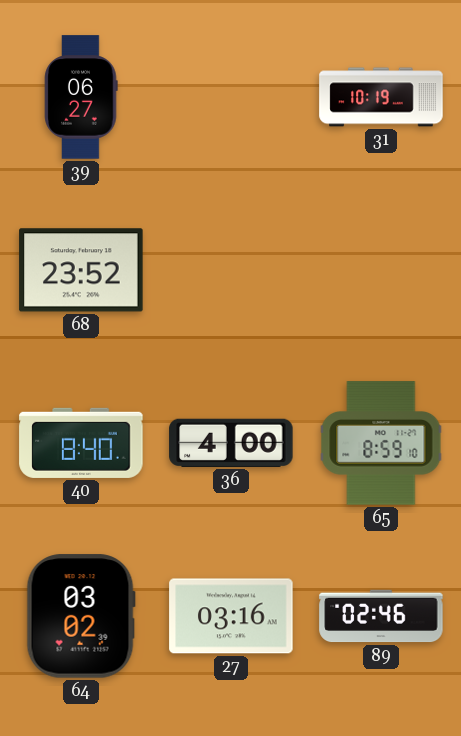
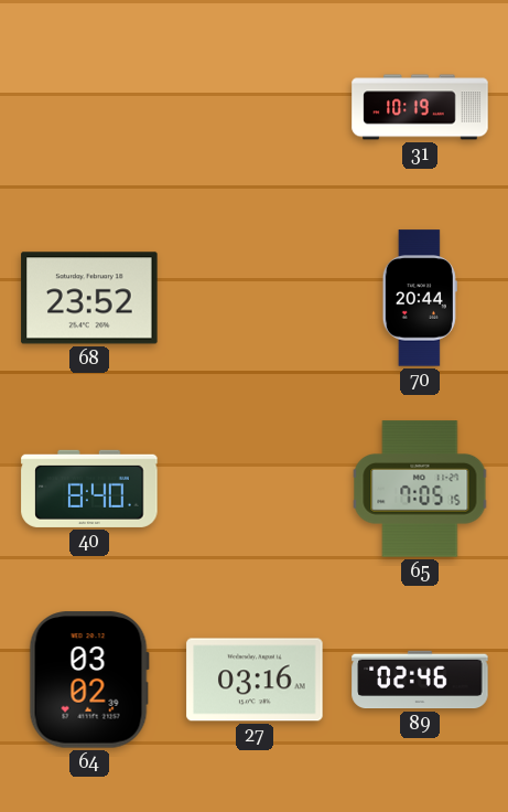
39: 06:27 -> none (81, 97)
70: none -> 20:44 (420, 298)
36: 4:00 -> none (231, 443)
65: 8:59 -> 7:05 (420, 489)
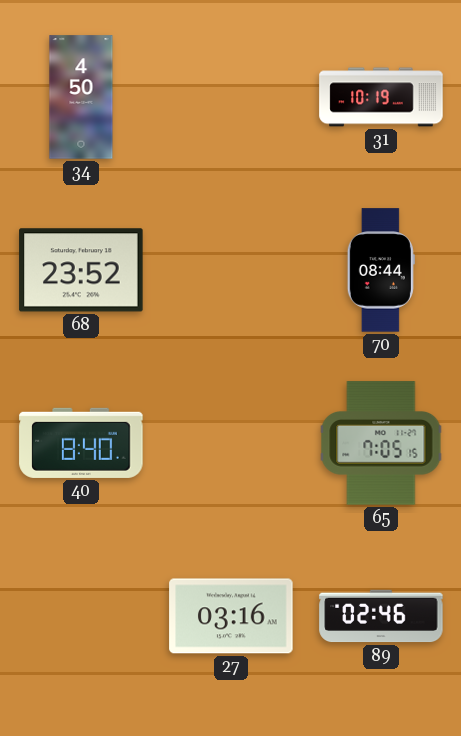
34: none -> 4:50 (81, 97)
70: 20:44 -> 08:44 (381, 270)
64: 03:02 -> none (89, 680)
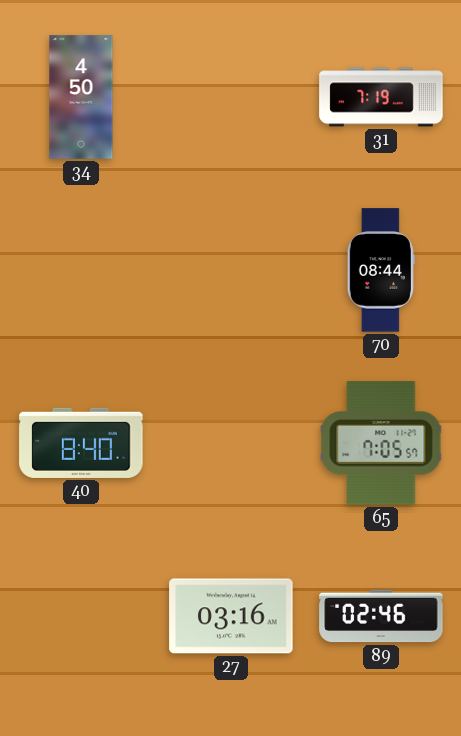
31: 10:19 -> 7:19 (381, 97)
68: 23:52 -> none (81, 270)
65: 7:05:15 -> 7:05:57 (381, 443)
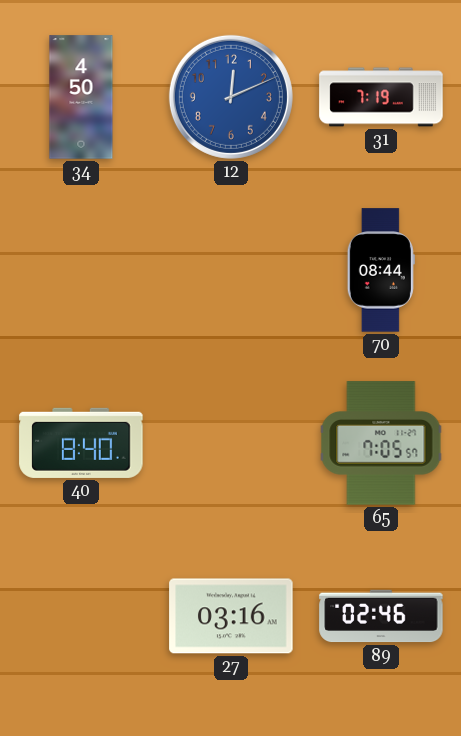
12: none -> 12:11 (231, 97)
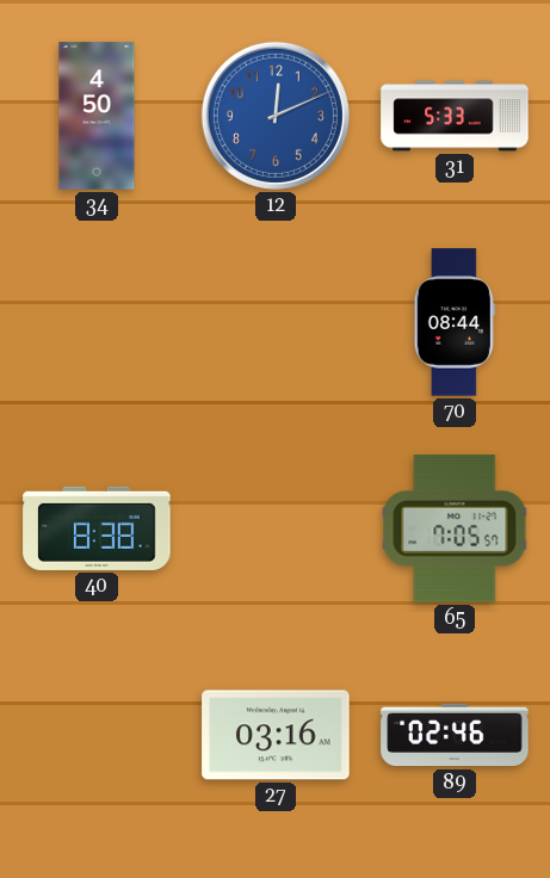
31: 7:19 -> 5:33 (455, 116)
40: 8:40 -> 8:38 (97, 528)
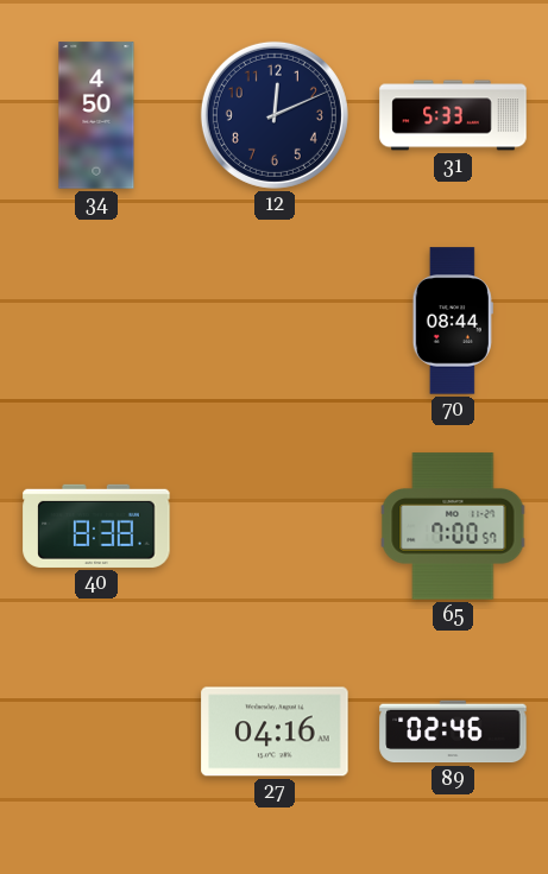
12 dial: blue -> navy (275, 115)
65: 7:05 -> 7:00 (453, 526)
27: 03:16 -> 04:16 (275, 731)
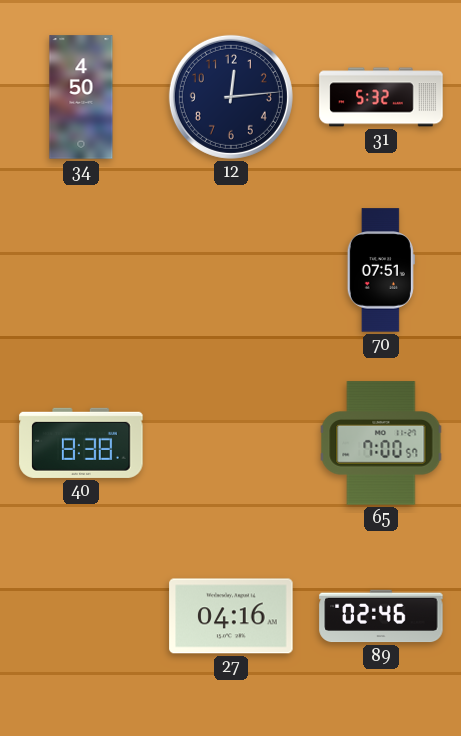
12: 12:11 -> 12:14 (231, 97)
31: 5:33 -> 5:32 (381, 97)
70: 08:44 -> 07:51 (381, 270)
